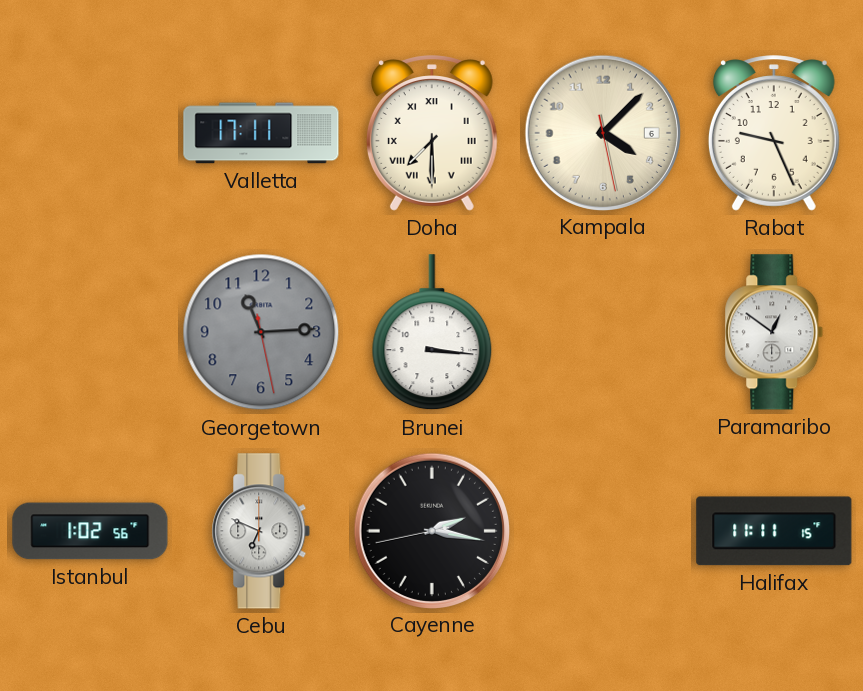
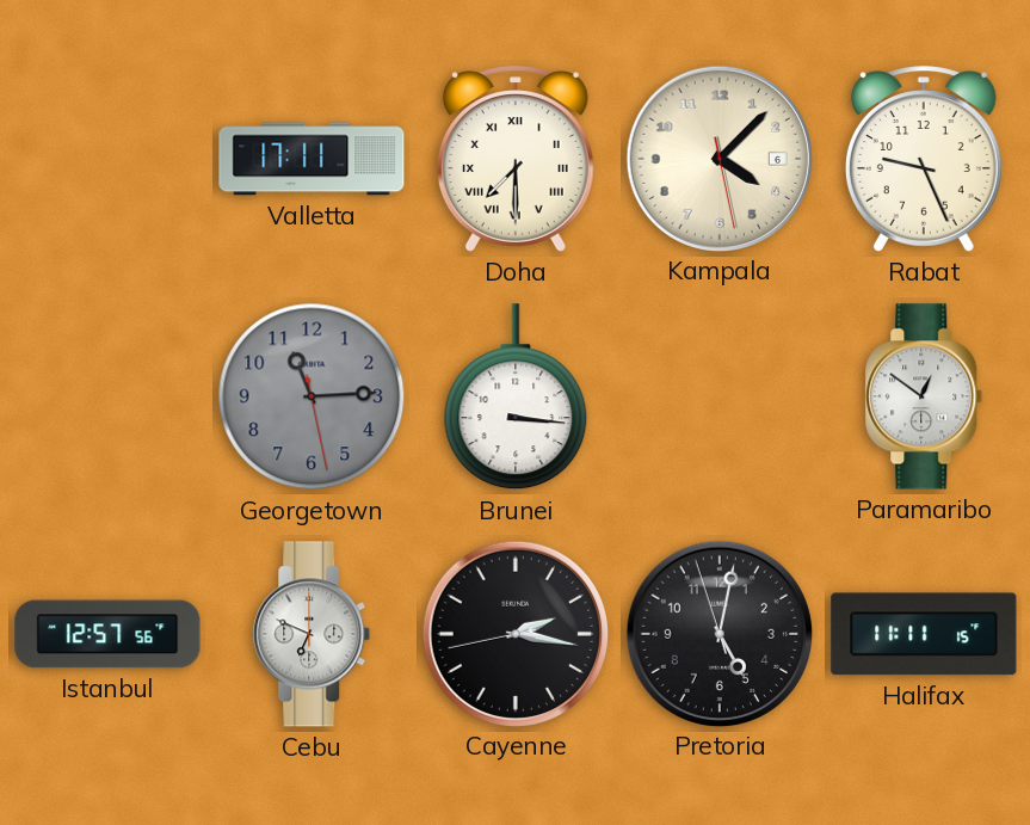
Istanbul: 1:02 -> 12:57 (107, 634)
Pretoria: none -> 5:01 (718, 633)
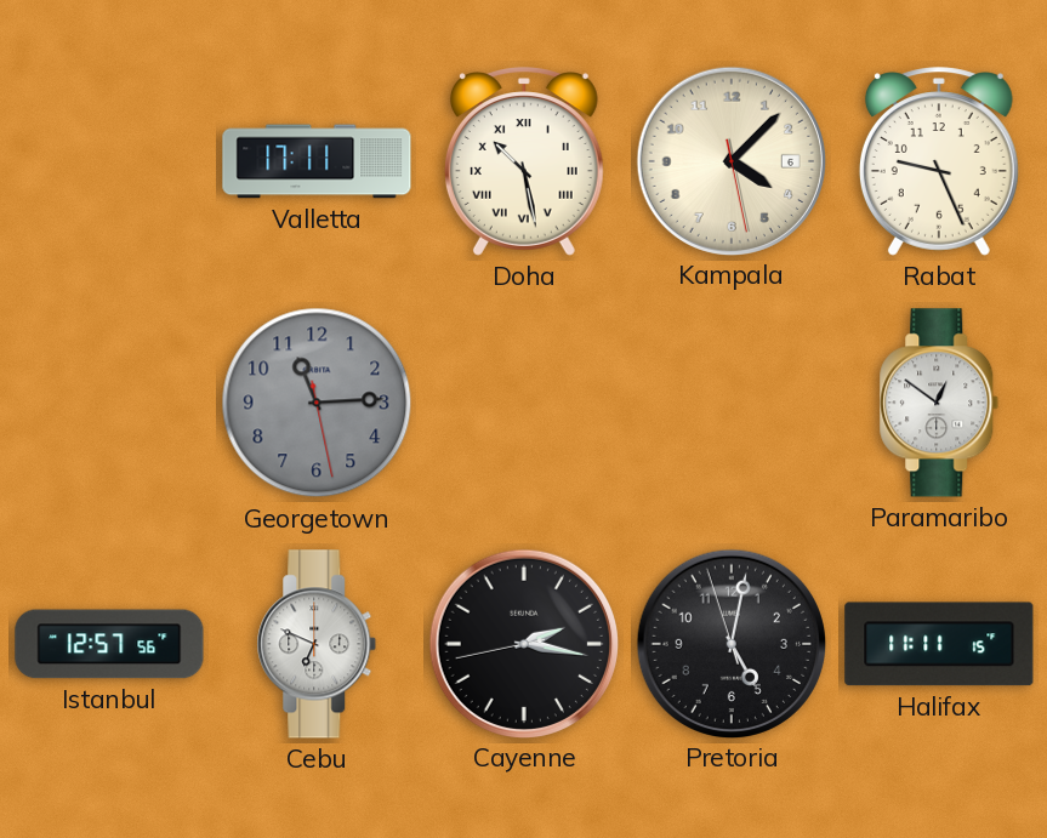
Doha: 7:30 -> 10:28 (524, 161)
Brunei: 3:16 -> none (516, 398)
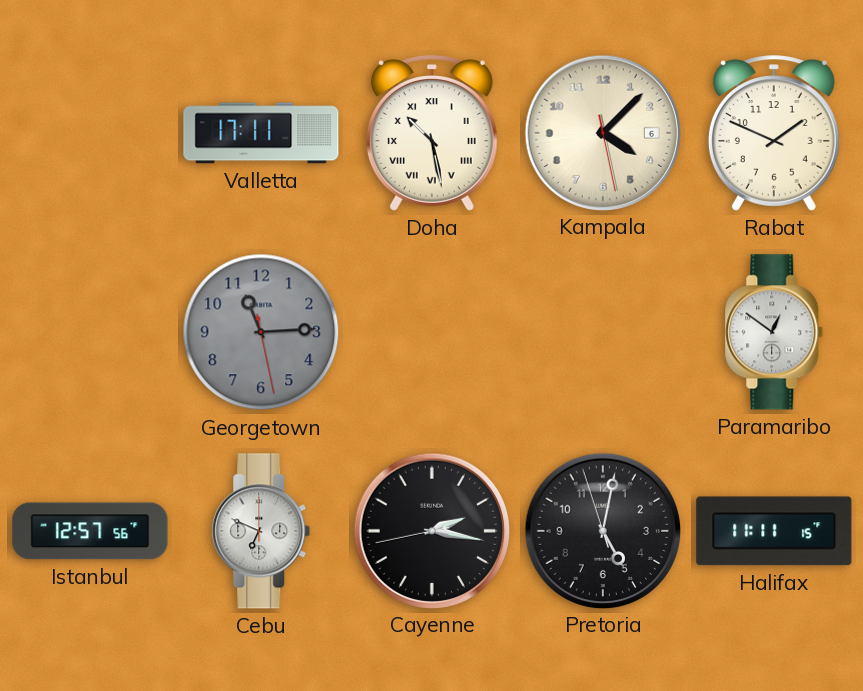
Rabat: 9:26 -> 1:49 (774, 133)
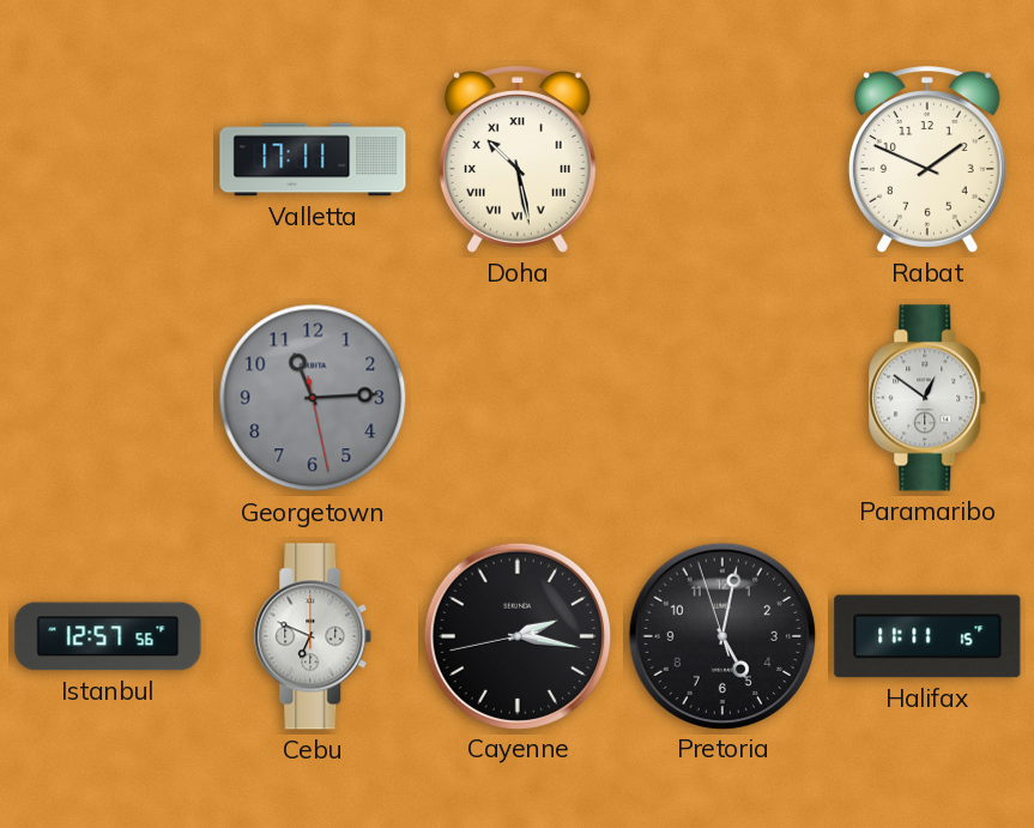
Kampala: 4:07 -> none (602, 132)
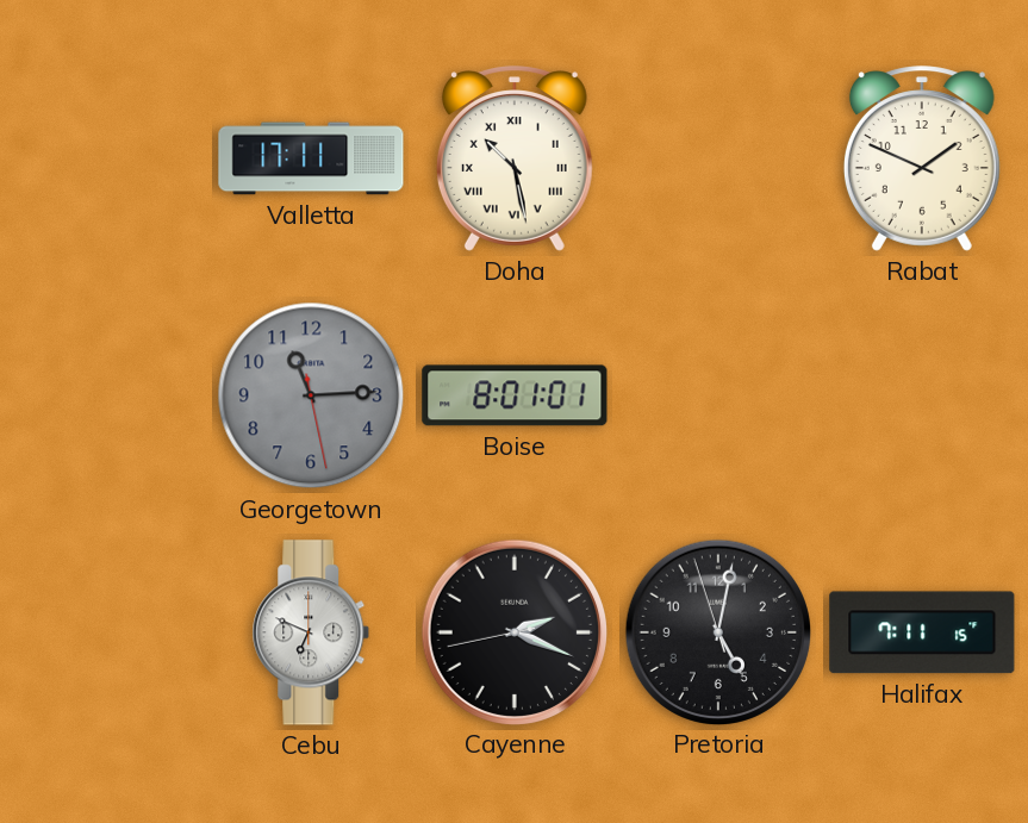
Boise: none -> 8:01 (515, 395)
Paramaribo: 12:51 -> none (927, 398)
Istanbul: 12:57 -> none (108, 636)
Cayenne: 2:16 -> 2:18 (513, 631)
Halifax: 11:11 -> 7:11 (922, 632)
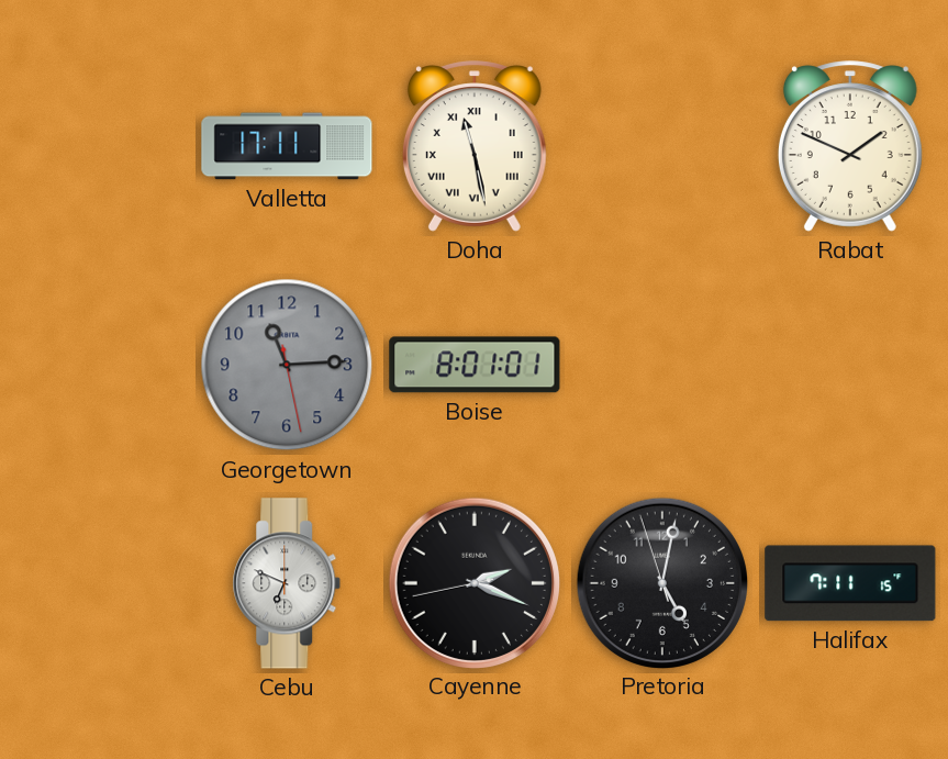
Doha: 10:28 -> 11:28 (475, 146)
